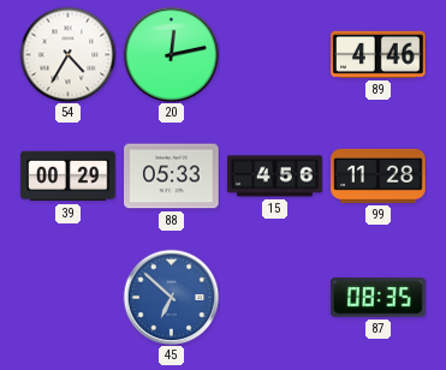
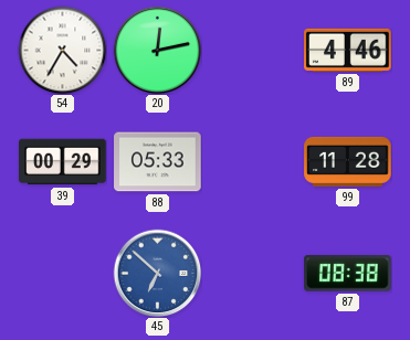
15: 4:56 -> none (275, 177)
87: 08:35 -> 08:38 (348, 274)
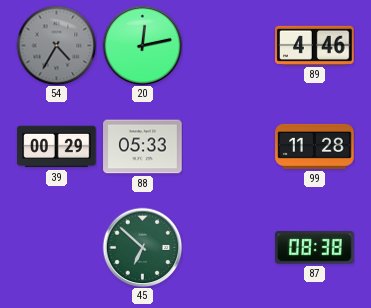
54 dial: white -> grey (56, 45)
45 dial: blue -> green (142, 247)
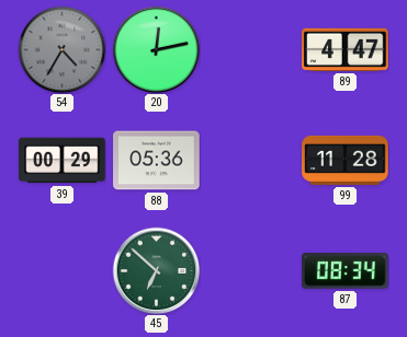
89: 4:46 -> 4:47 (346, 49)
88: 05:33 -> 05:36 (157, 161)
87: 08:38 -> 08:34 (346, 271)
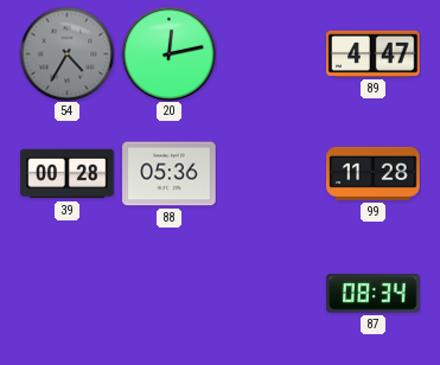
39: 00:29 -> 00:28 (68, 174)
45: 6:52 -> none (156, 270)
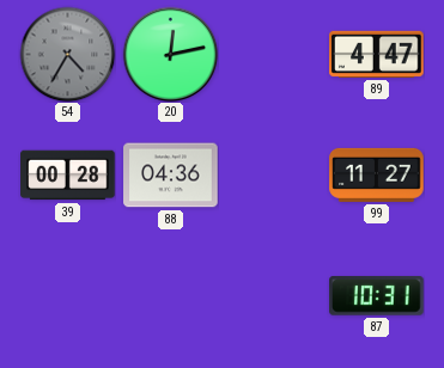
88: 05:36 -> 04:36 (171, 176)
99: 11:28 -> 11:27 (377, 174)
87: 08:34 -> 10:31 (377, 296)
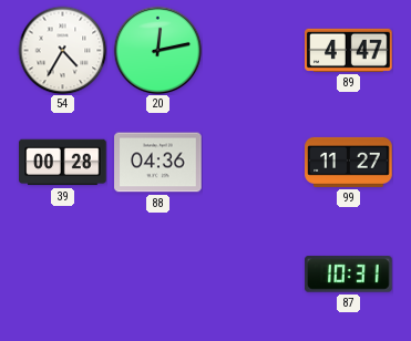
54 dial: grey -> white (62, 50)
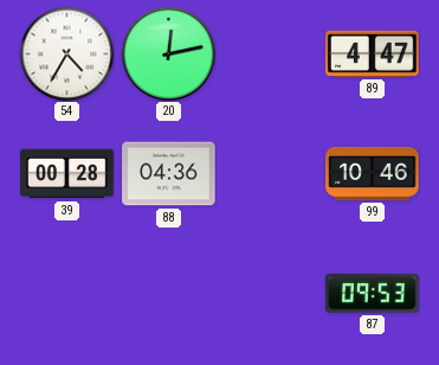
99: 11:27 -> 10:46 (373, 173)
87: 10:31 -> 09:53 (373, 294)
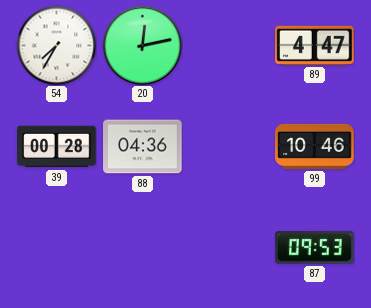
54: 4:35 -> 7:35 (56, 45)
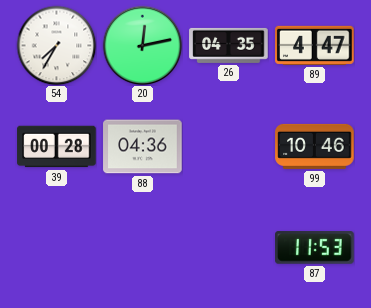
26: none -> 04:35 (229, 45)
87: 09:53 -> 11:53 (315, 248)
